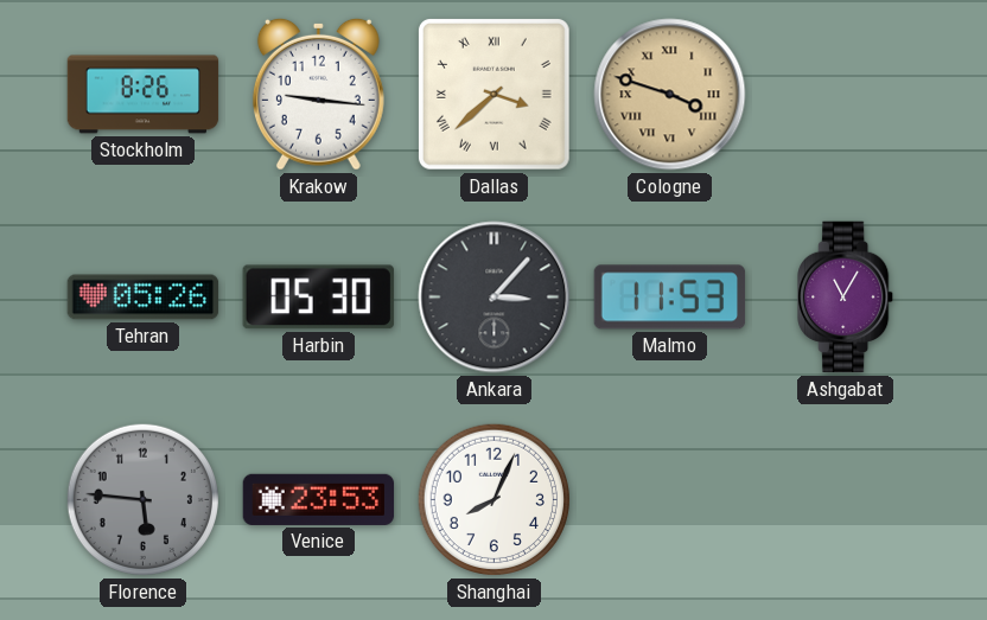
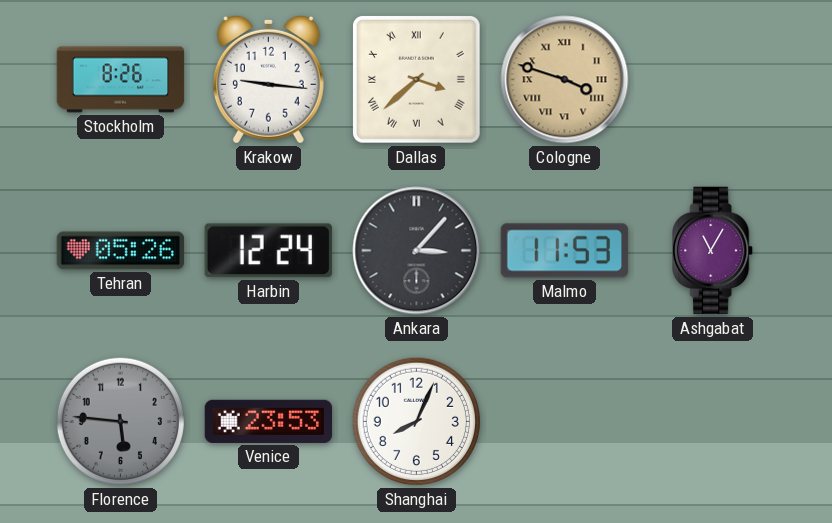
Harbin: 05:30 -> 12:24 (268, 251)
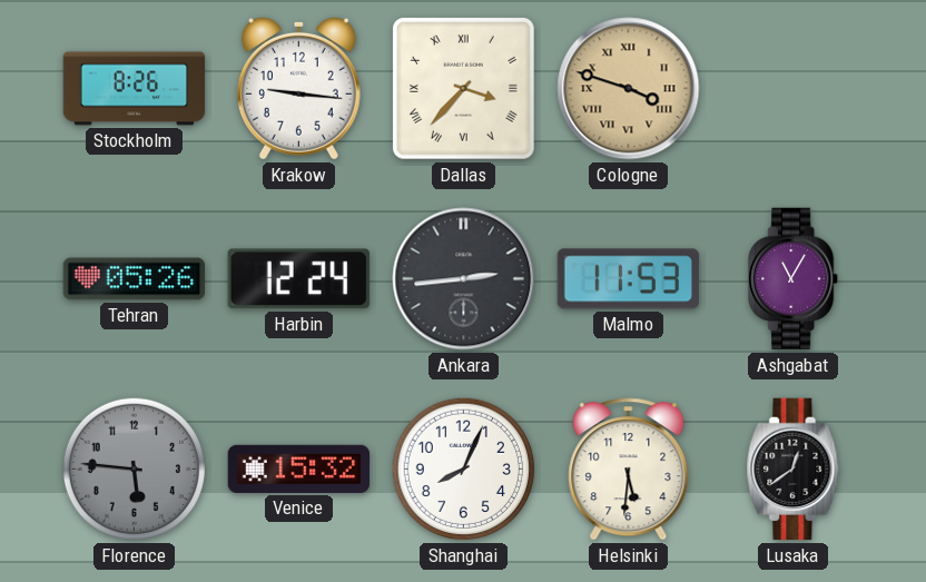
Dallas: 3:38 -> 3:37 (463, 88)
Ankara: 3:07 -> 2:44 (464, 279)
Venice: 23:53 -> 15:32 (299, 468)
Helsinki: none -> 5:31 (629, 470)
Lusaka: none -> 12:39 (794, 470)
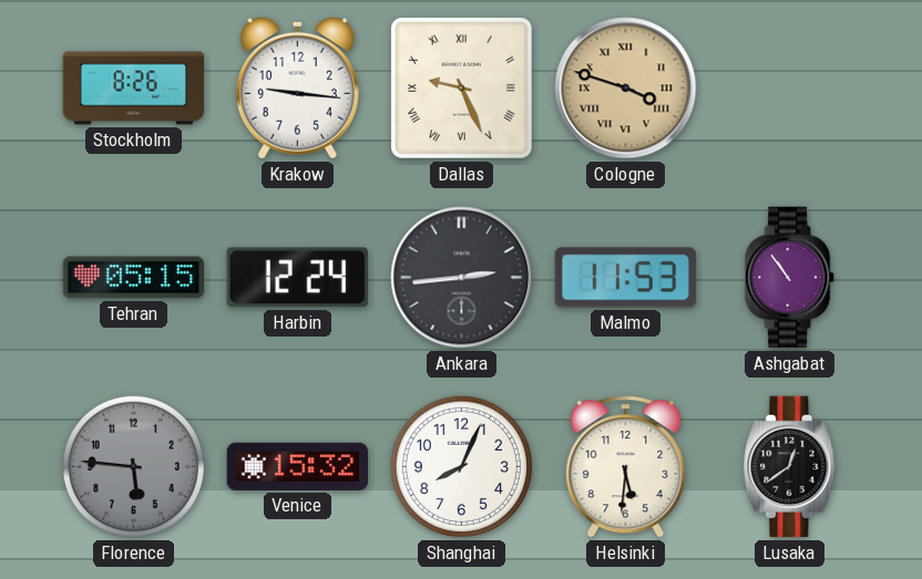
Dallas: 3:37 -> 9:26 (461, 87)
Tehran: 05:26 -> 05:15 (134, 278)
Ashgabat: 11:05 -> 10:54 (790, 278)
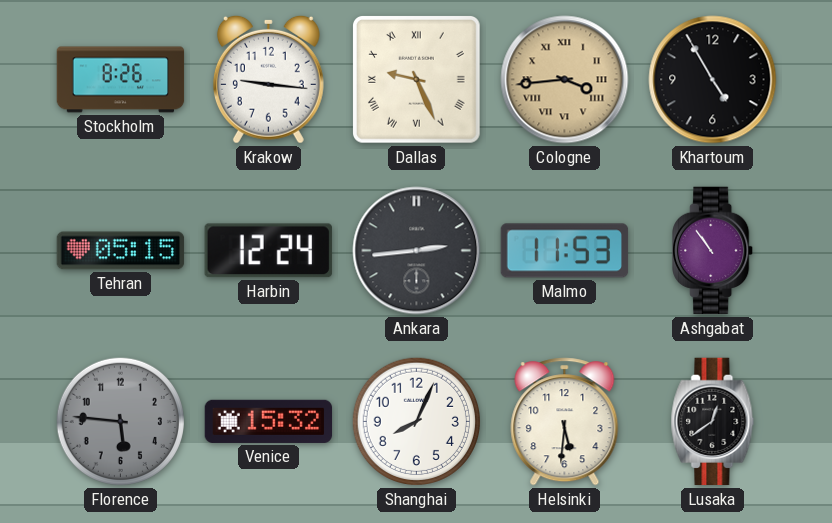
Cologne: 3:48 -> 3:44 (565, 80)
Khartoum: none -> 4:55 (713, 80)
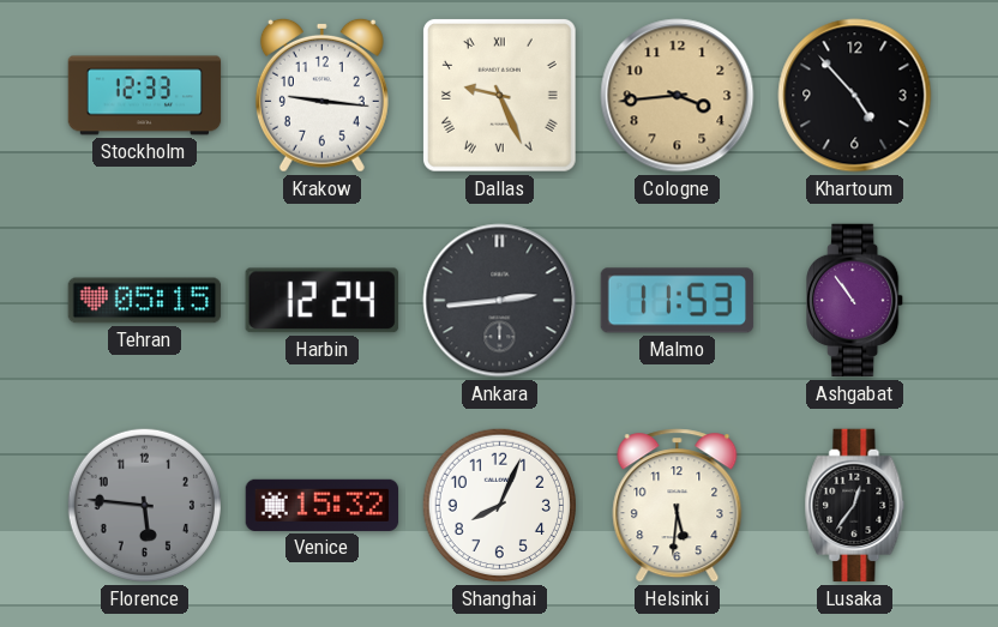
Stockholm: 8:26 -> 12:33 (145, 96)
Cologne numerals: Roman -> Arabic (678, 96)
Khartoum: 4:55 -> 4:53 (855, 96)
Lusaka: 12:39 -> 12:36 (855, 506)
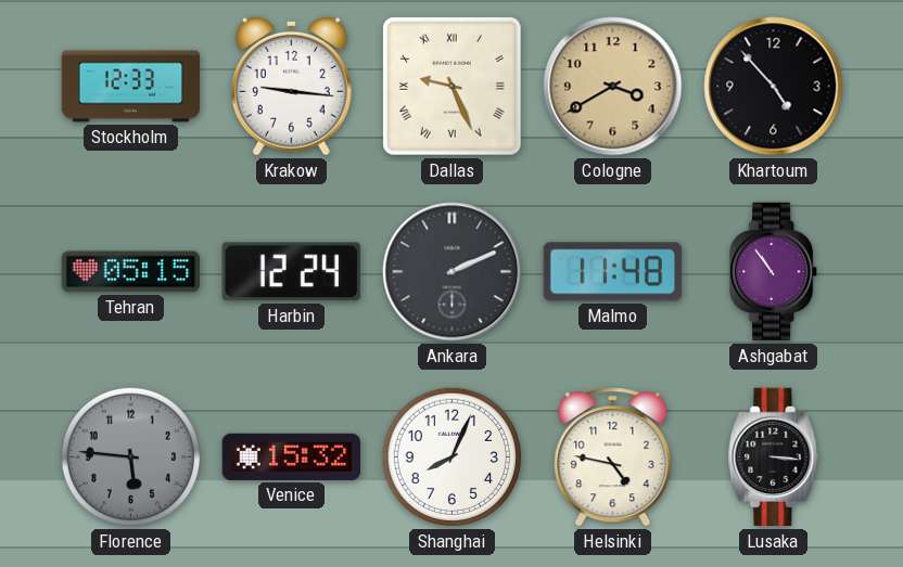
Cologne: 3:44 -> 3:40 (613, 87)
Ankara: 2:44 -> 2:11 (453, 272)
Malmo: 11:53 -> 11:48 (613, 272)
Helsinki: 5:31 -> 4:47 (613, 458)
Lusaka: 12:36 -> 3:16 (774, 458)
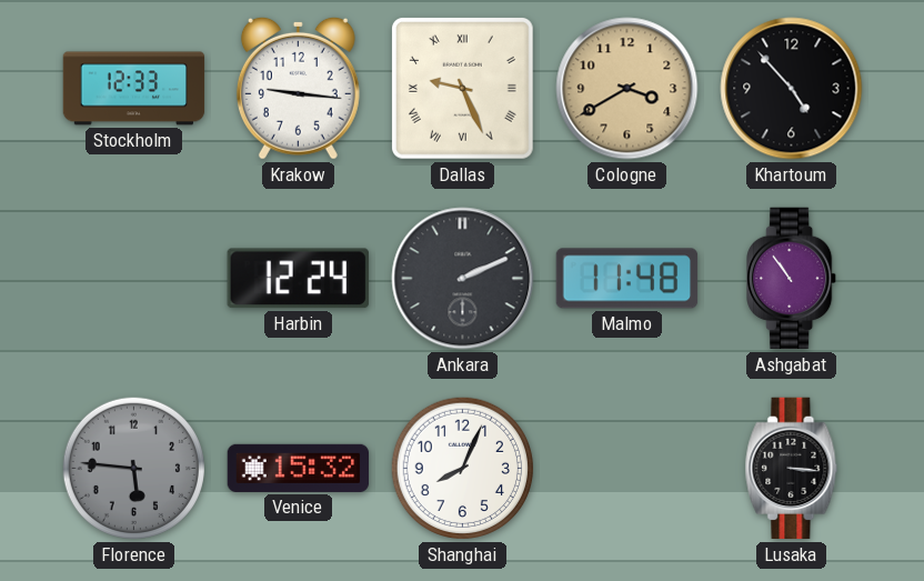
Tehran: 05:15 -> none (131, 272)
Helsinki: 4:47 -> none (613, 458)
